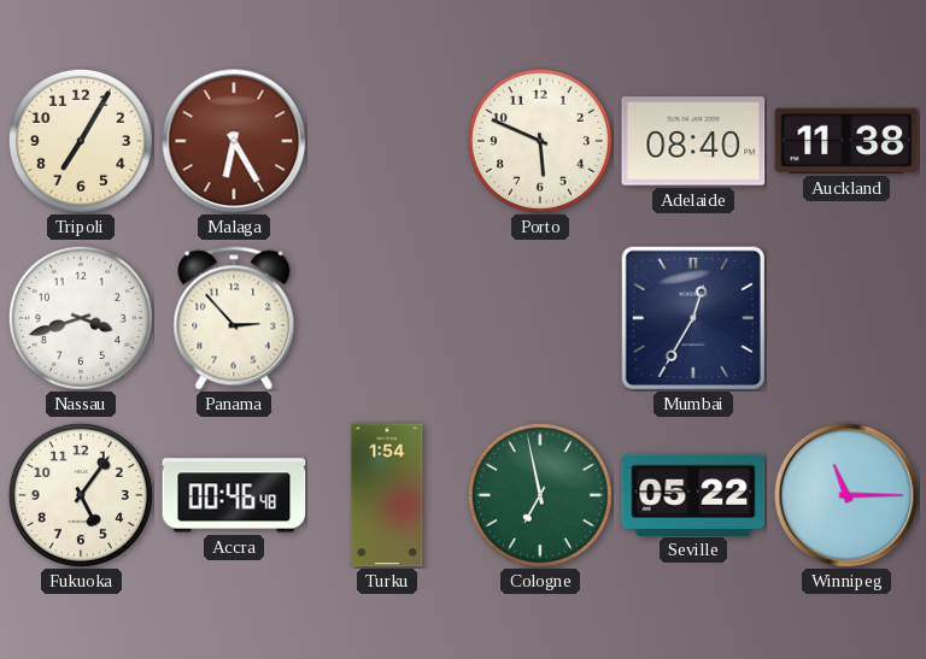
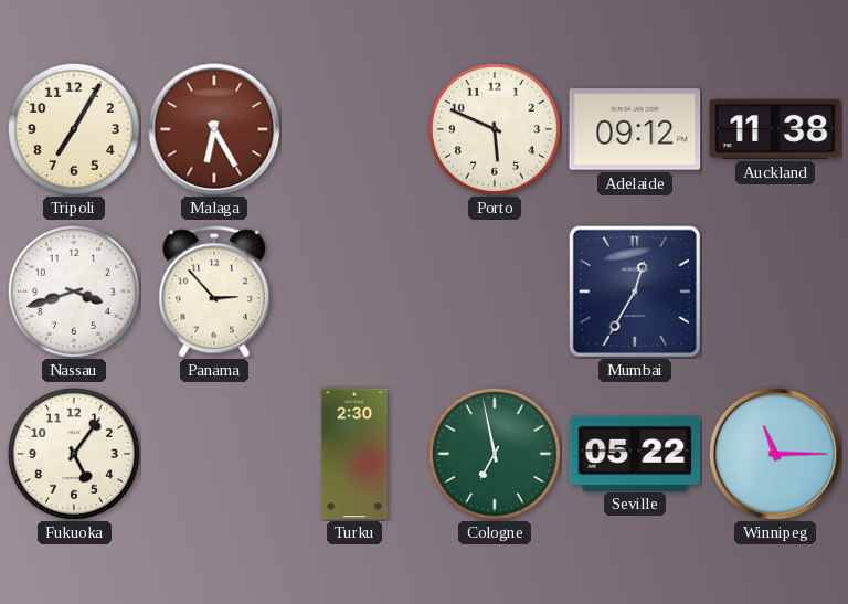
Adelaide: 08:40 -> 09:12 (635, 129)
Accra: 00:46 -> none (234, 495)
Turku: 1:54 -> 2:30 (354, 454)
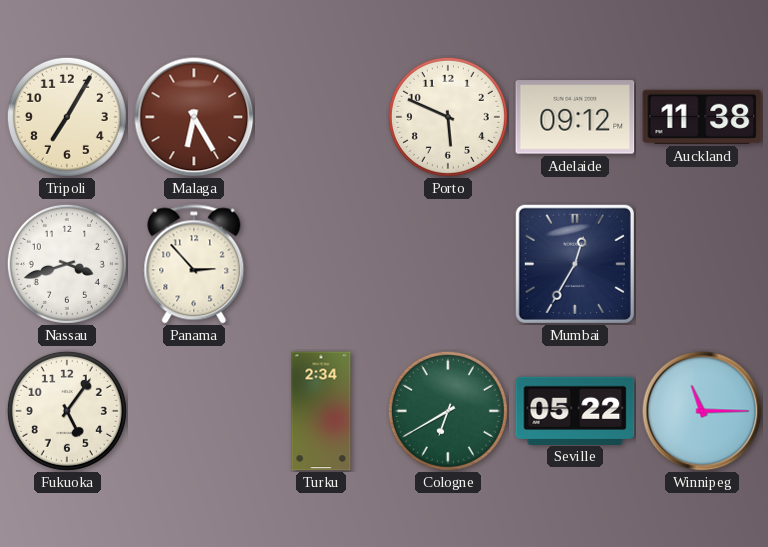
Turku: 2:30 -> 2:34 (321, 411)
Cologne: 6:58 -> 6:40 (448, 411)
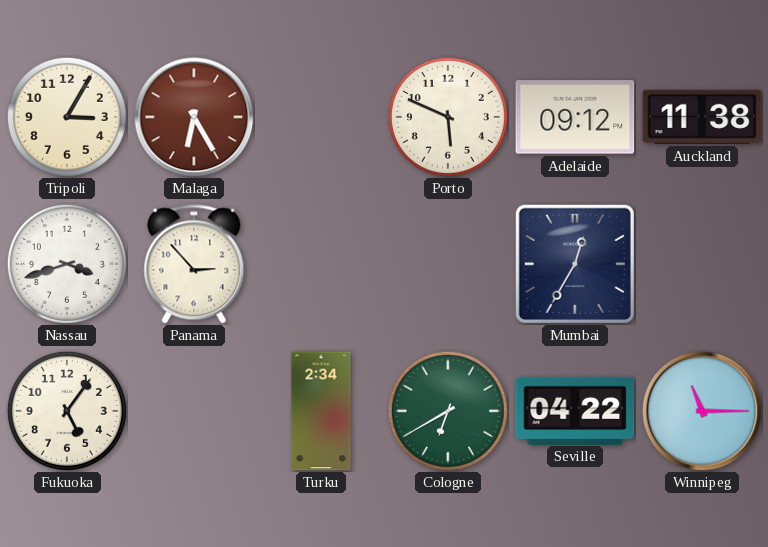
Tripoli: 7:05 -> 3:05 (67, 117)
Seville: 05:22 -> 04:22 (575, 410)
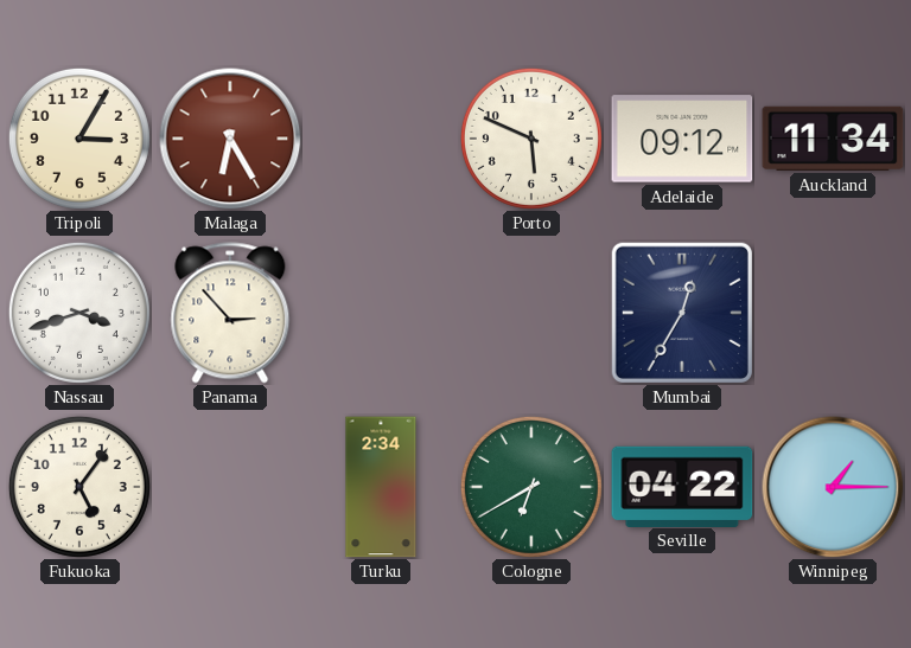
Auckland: 11:38 -> 11:34 (833, 139)
Winnipeg: 11:15 -> 1:15 (833, 487)
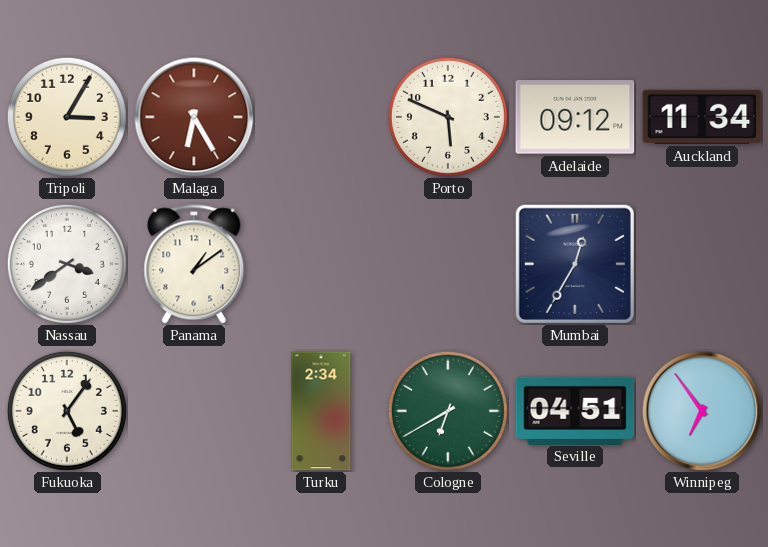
Nassau: 3:42 -> 3:39 (67, 264)
Panama: 2:53 -> 1:09 (194, 264)
Seville: 04:22 -> 04:51 (575, 410)
Winnipeg: 1:15 -> 6:54 (702, 411)
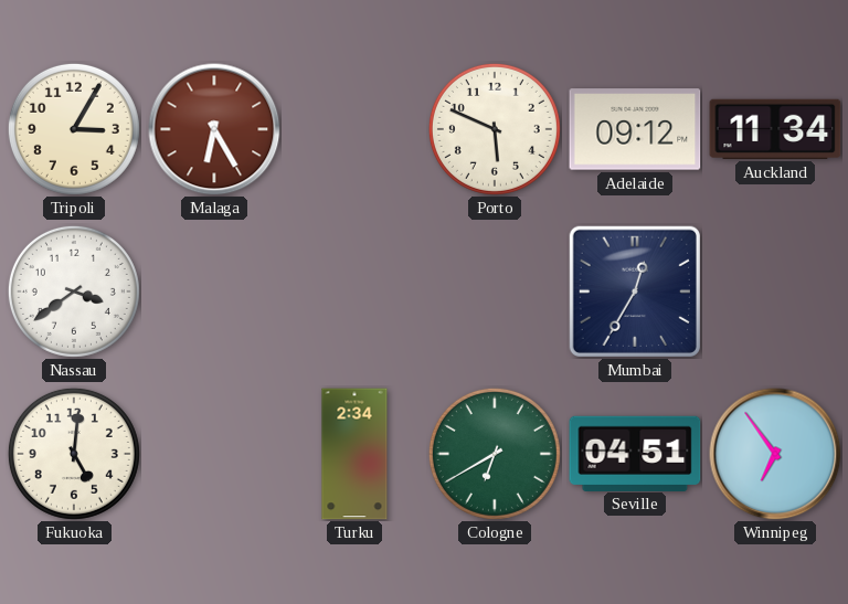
Panama: 1:09 -> none (194, 264)
Fukuoka: 5:06 -> 5:01 (74, 454)
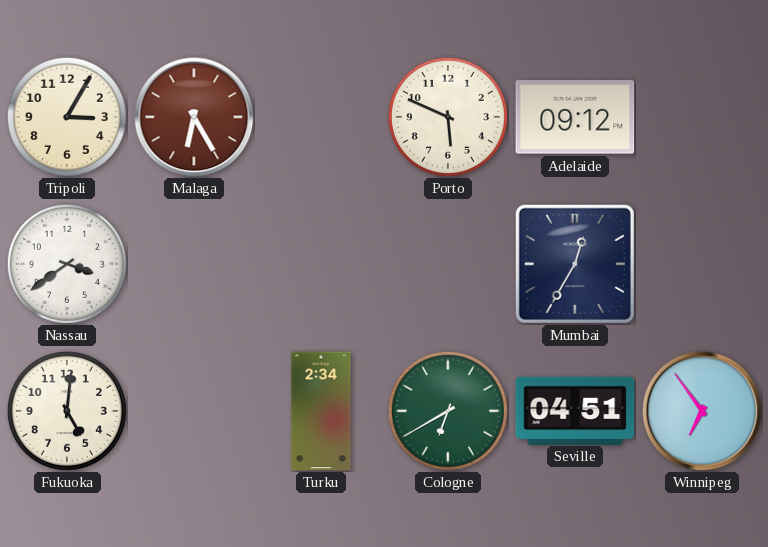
Auckland: 11:34 -> none (775, 129)
